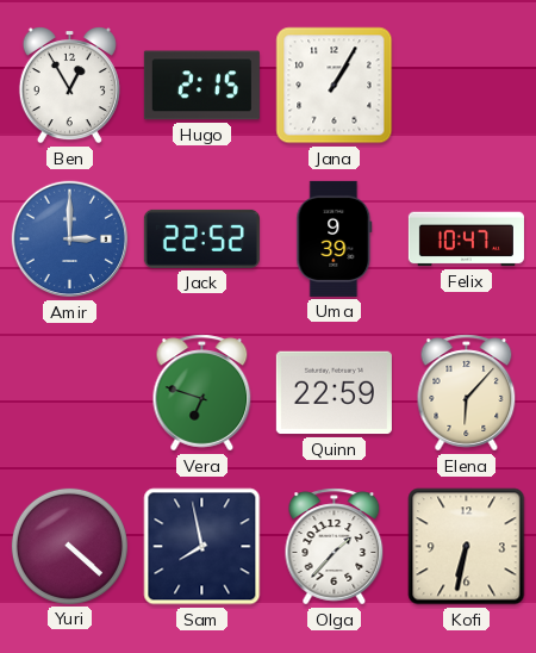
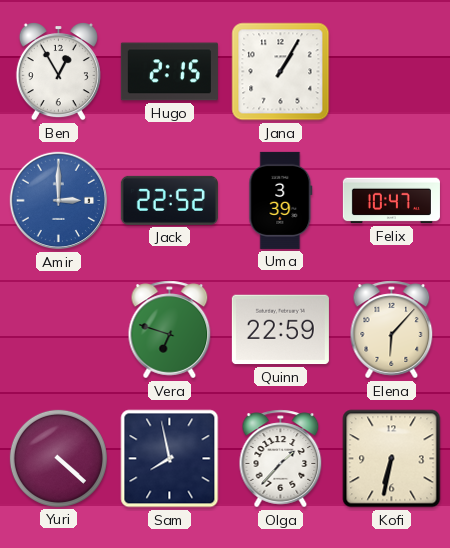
Uma: 9:39 -> 3:39 (281, 200)
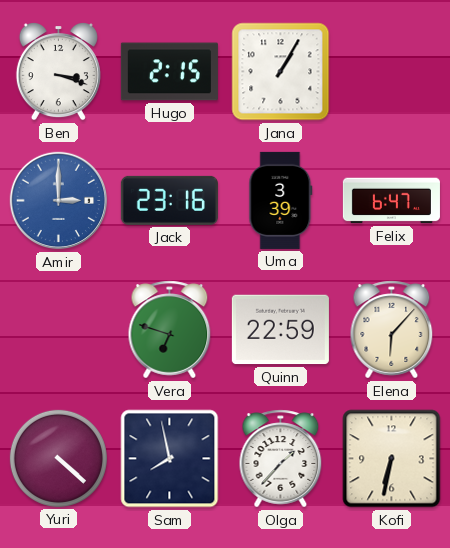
Ben: 12:55 -> 3:18 (58, 72)
Jack: 22:52 -> 23:16 (169, 200)
Felix: 10:47 -> 6:47 (391, 201)
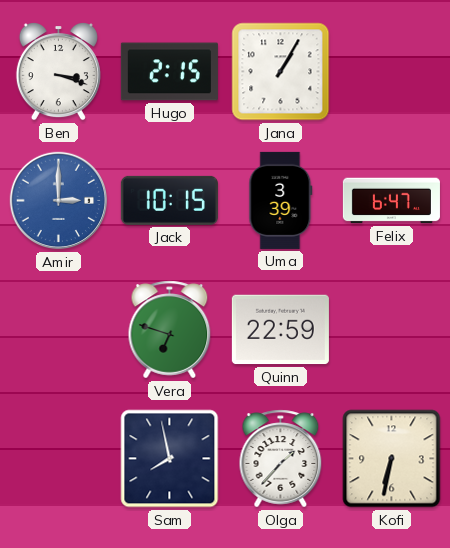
Jack: 23:16 -> 10:15 (169, 200)
Elena: 6:07 -> none (392, 330)
Yuri: 4:22 -> none (58, 458)
